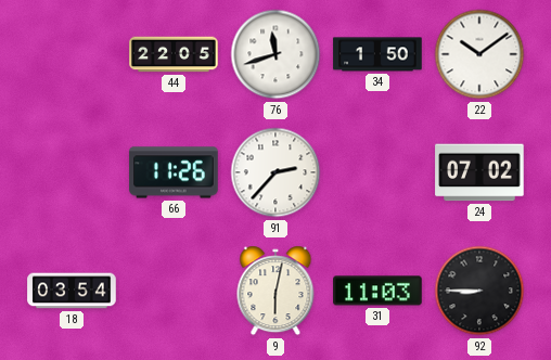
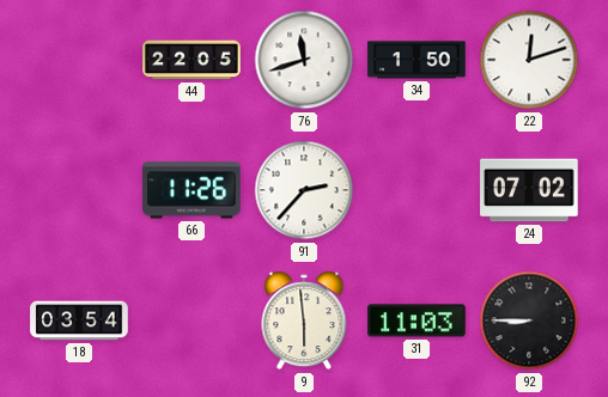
22: 10:09 -> 12:12 (529, 60)
9: 6:02 -> 5:59 (304, 320)
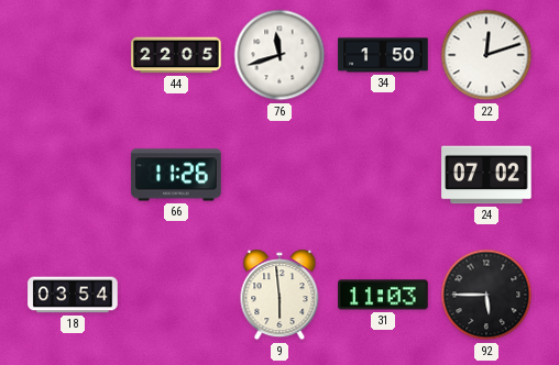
91: 2:37 -> none (304, 190)
92: 8:45 -> 5:45 (486, 295)
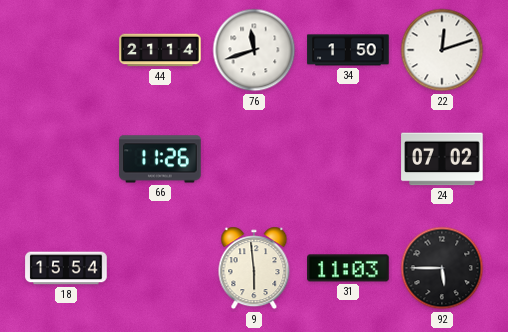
44: 22:05 -> 21:14 (160, 50)
18: 03:54 -> 15:54 (66, 268)
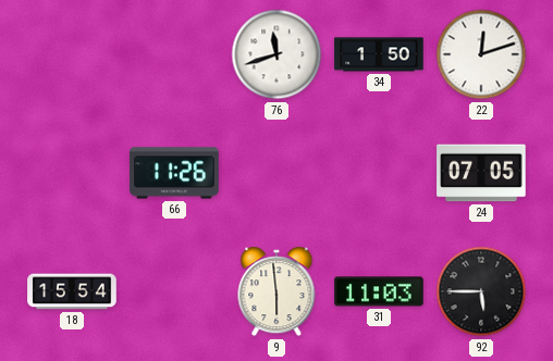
44: 21:14 -> none (160, 50)
24: 07:02 -> 07:05 (481, 173)
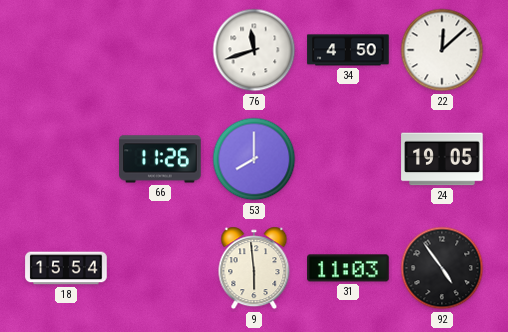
34: 1:50 -> 4:50 (348, 50)
22: 12:12 -> 12:08 (442, 50)
53: none -> 8:00 (254, 159)
24: 07:05 -> 19:05 (442, 159)
92: 5:45 -> 4:54 (442, 268)
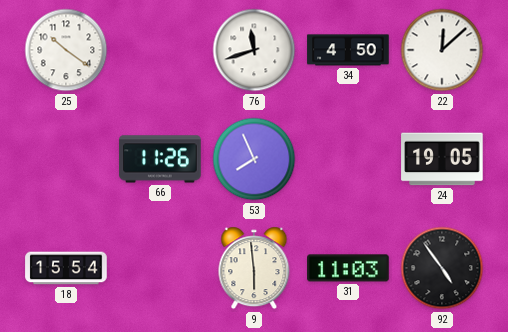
25: none -> 10:21 (66, 50)
53: 8:00 -> 7:56 (254, 159)
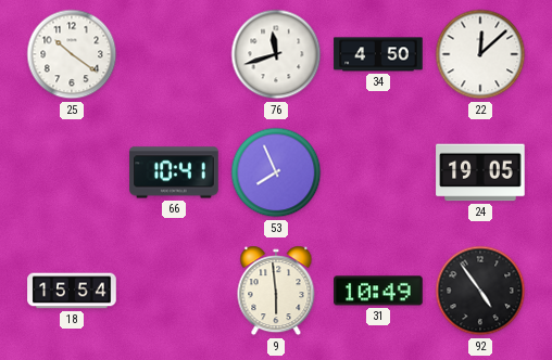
66: 11:26 -> 10:41 (174, 172)
31: 11:03 -> 10:49 (378, 291)
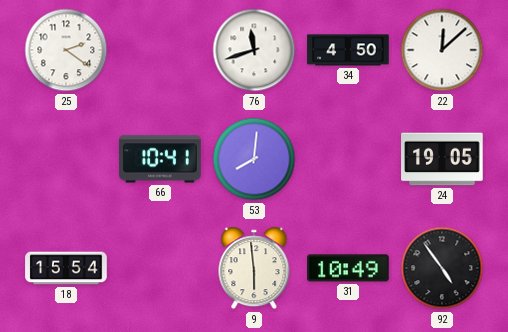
25: 10:21 -> 2:21 (66, 50)
53: 7:56 -> 8:01 (254, 159)
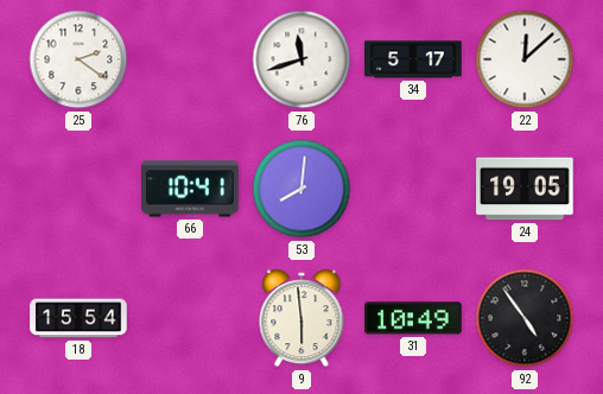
34: 4:50 -> 5:17 (413, 59)
